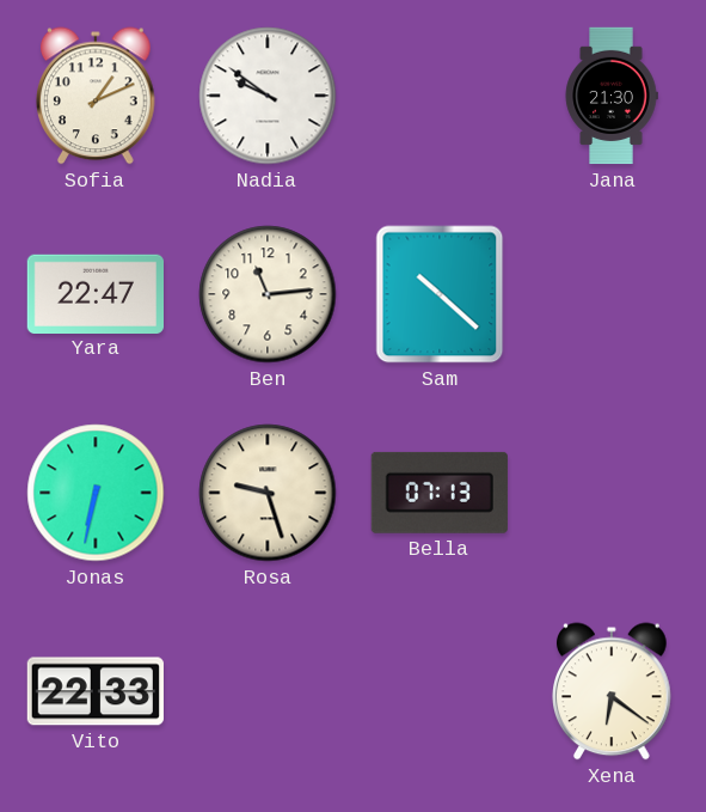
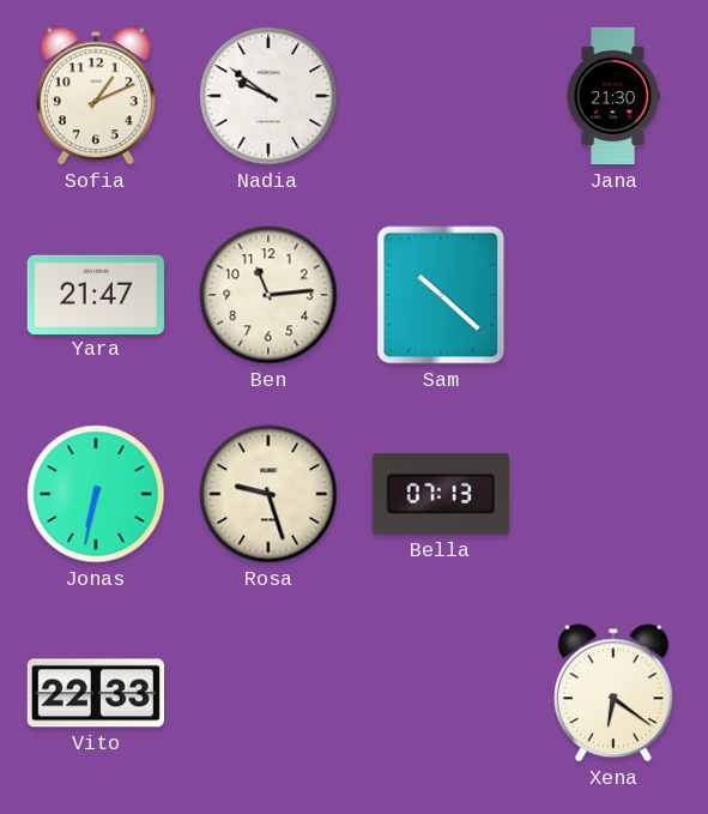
Yara: 22:47 -> 21:47 (95, 294)
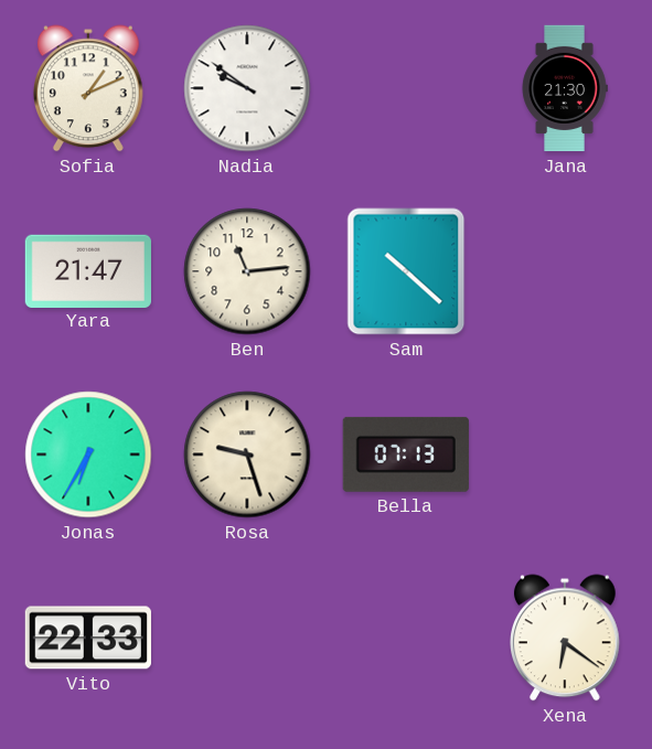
Jonas: 6:32 -> 6:35 (88, 454)
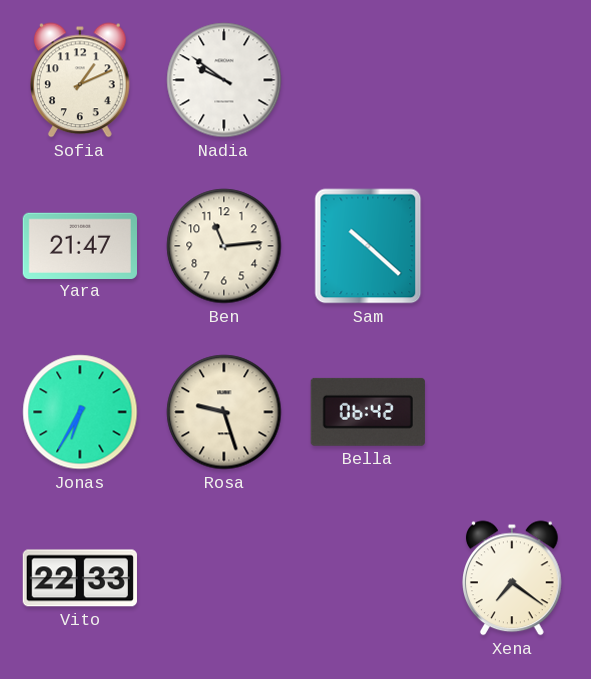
Jana: 21:30 -> none (565, 88)
Bella: 07:13 -> 06:42 (368, 412)
Xena: 6:21 -> 7:21 (513, 578)
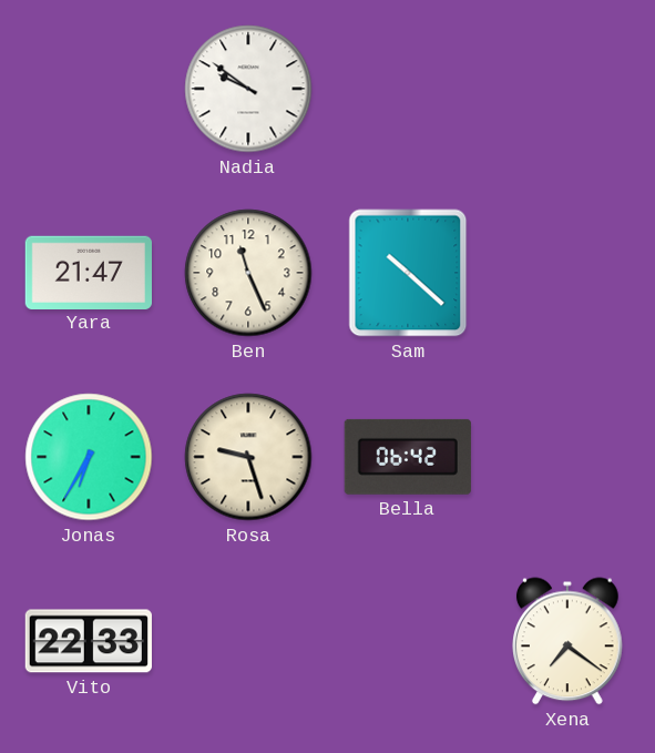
Sofia: 1:11 -> none (81, 80)
Ben: 11:14 -> 11:26 (248, 273)
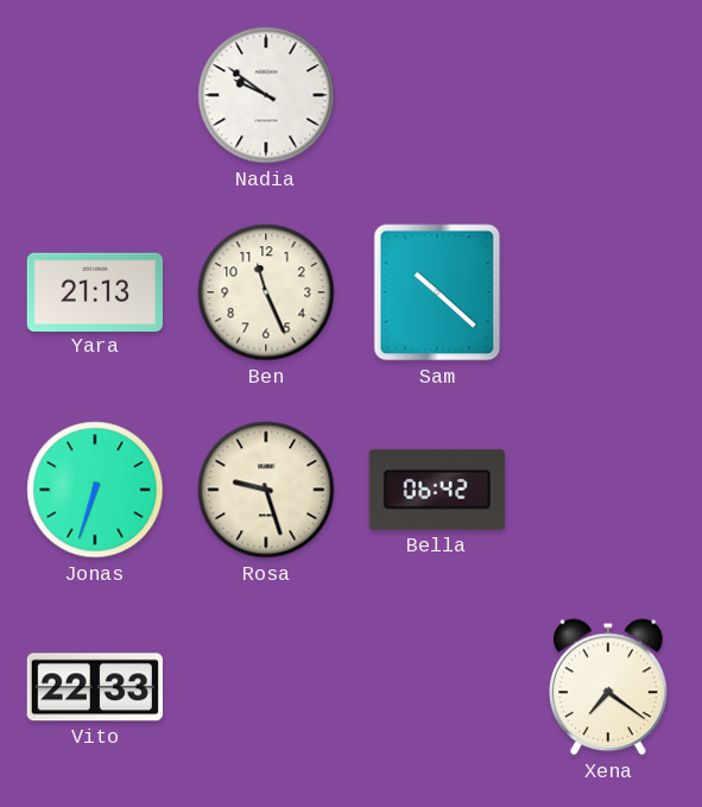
Yara: 21:47 -> 21:13 (94, 291)
Jonas: 6:35 -> 6:33 (95, 490)
